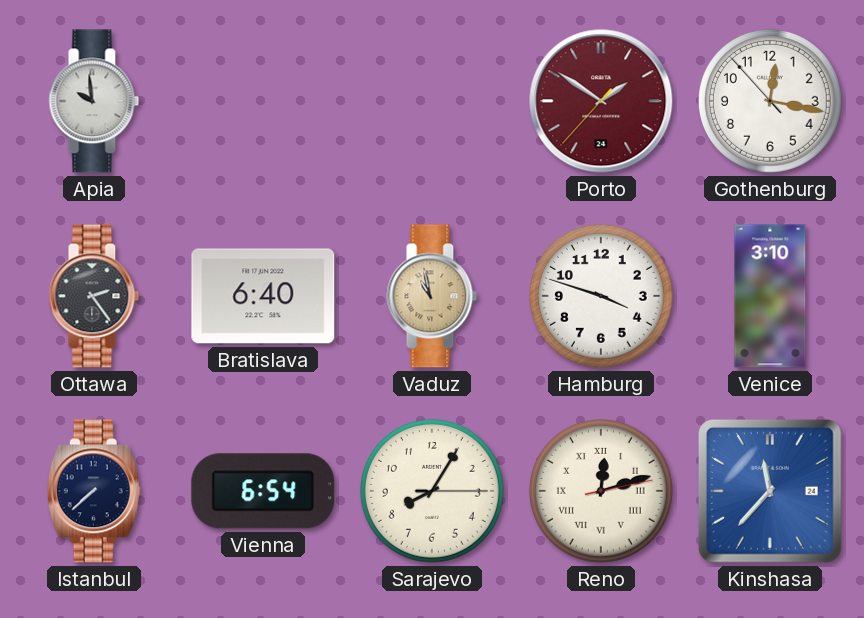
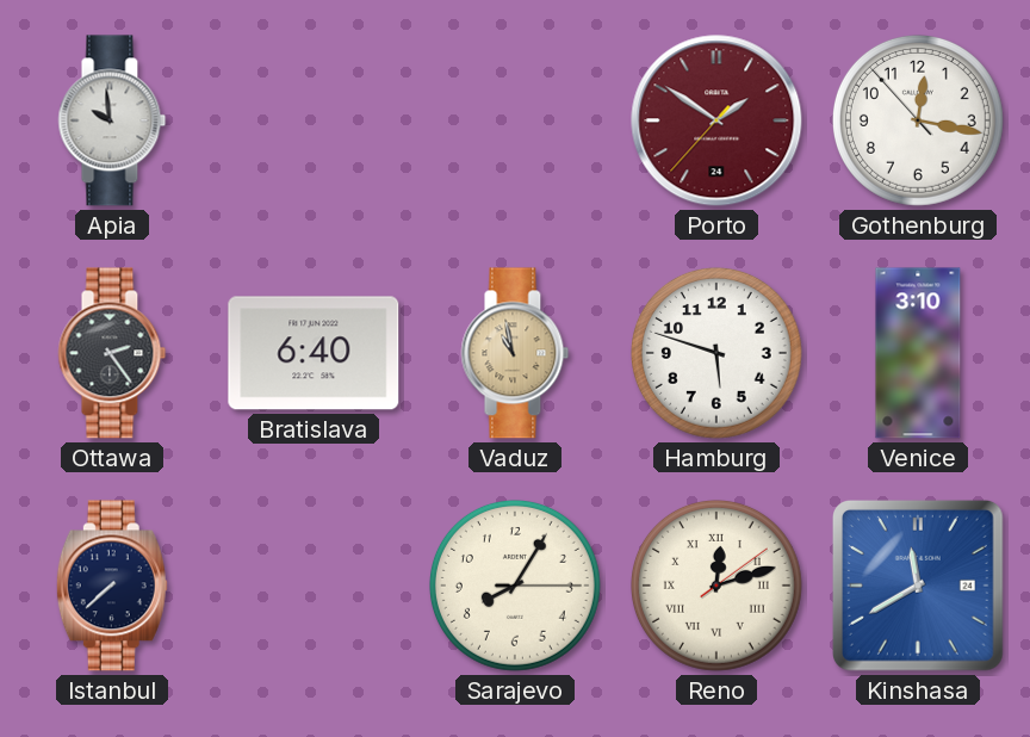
Hamburg: 3:48 -> 5:48 (716, 353)
Vienna: 6:54 -> none (263, 491)
Reno: 12:12:13 -> 12:12:09 (716, 586)
Kinshasa: 11:37 -> 11:40 (919, 587)
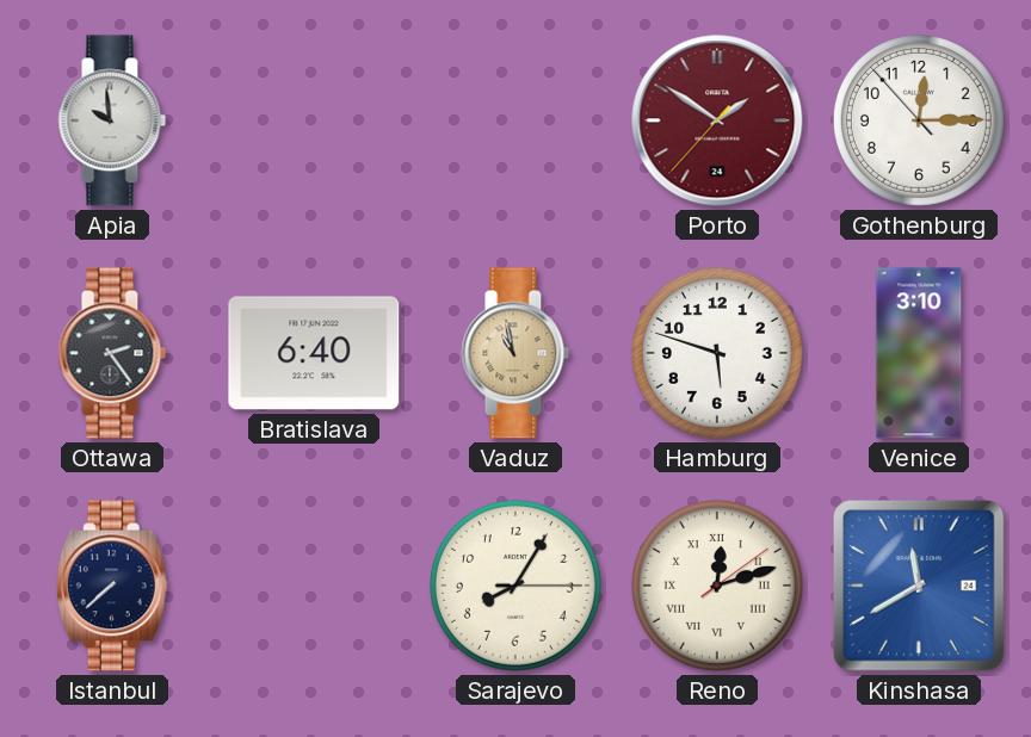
Gothenburg: 12:16 -> 12:14 (919, 120)
